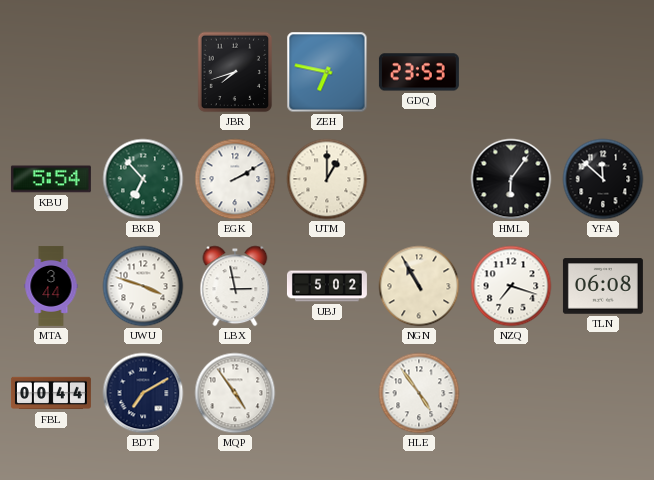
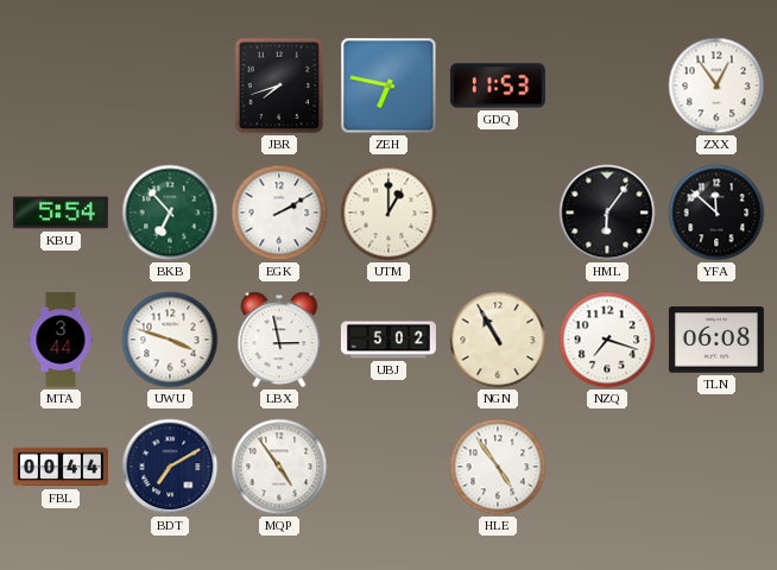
GDQ: 23:53 -> 11:53 (498, 85)
ZXX: none -> 12:54 (716, 85)
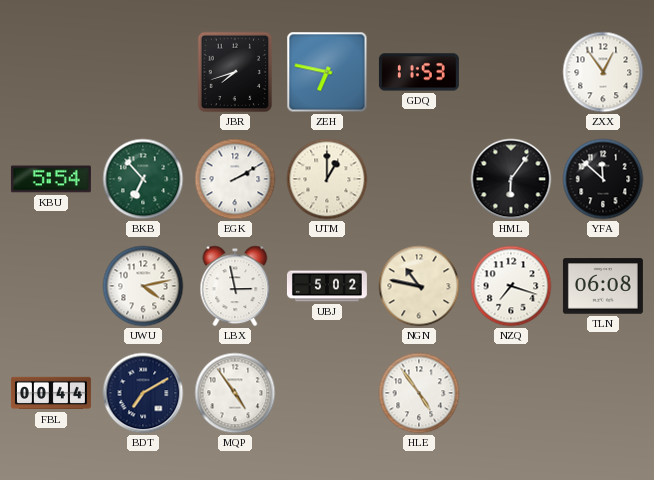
MTA: 3:44 -> none (61, 340)
UWU: 3:48 -> 4:13 (143, 286)
NGN: 10:55 -> 10:47 (419, 286)
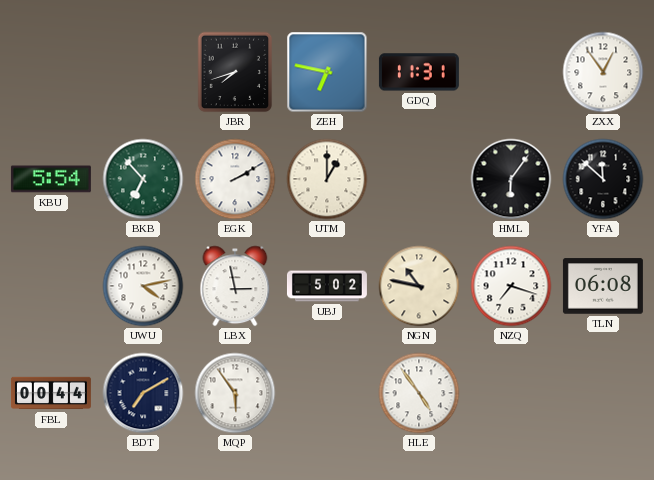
GDQ: 11:53 -> 11:31 (419, 72)
MQP: 4:54 -> 5:54 (235, 393)
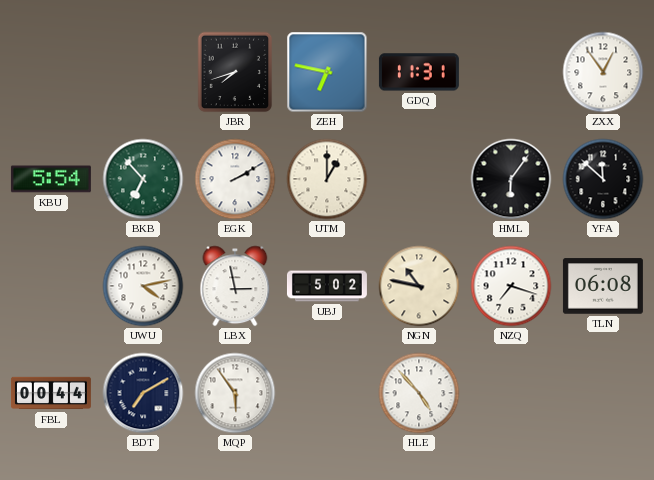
HLE: 4:54 -> 4:53 (419, 393)
